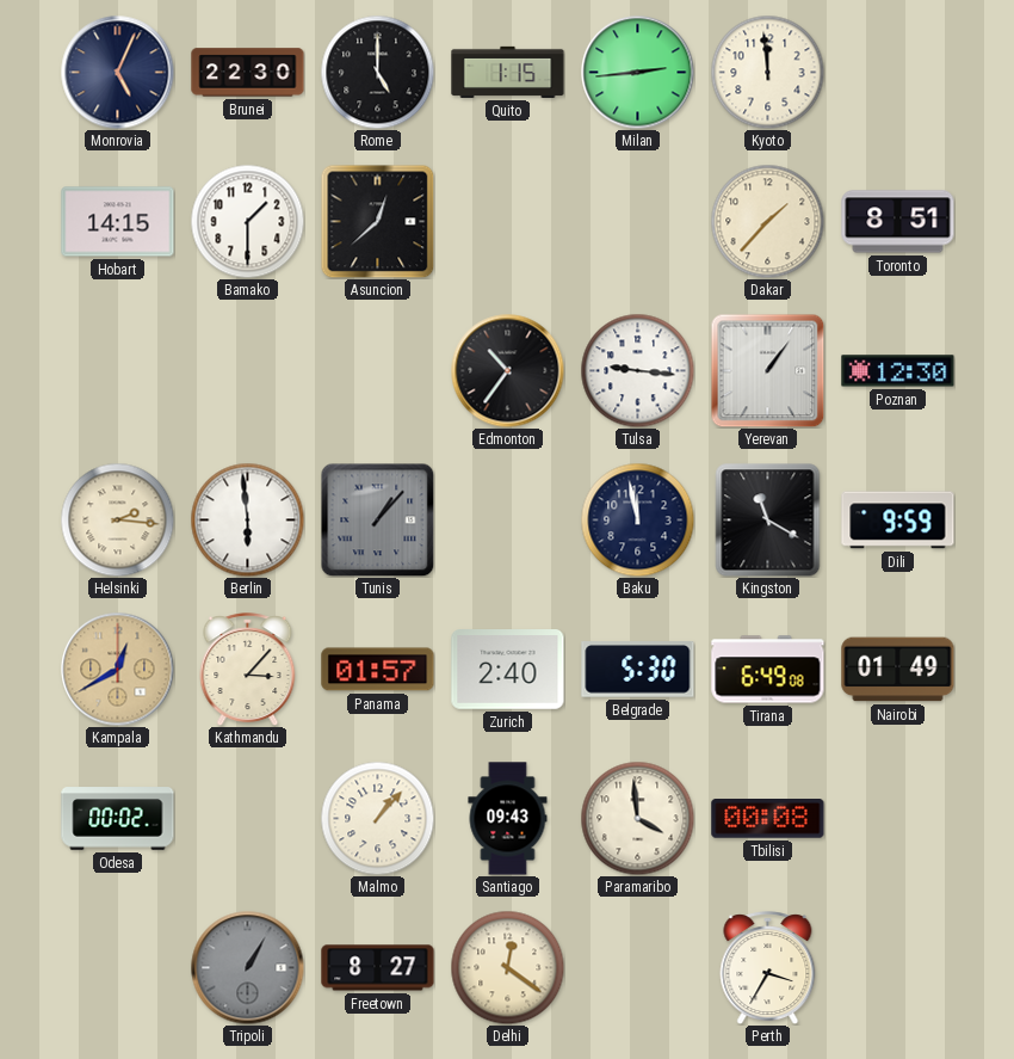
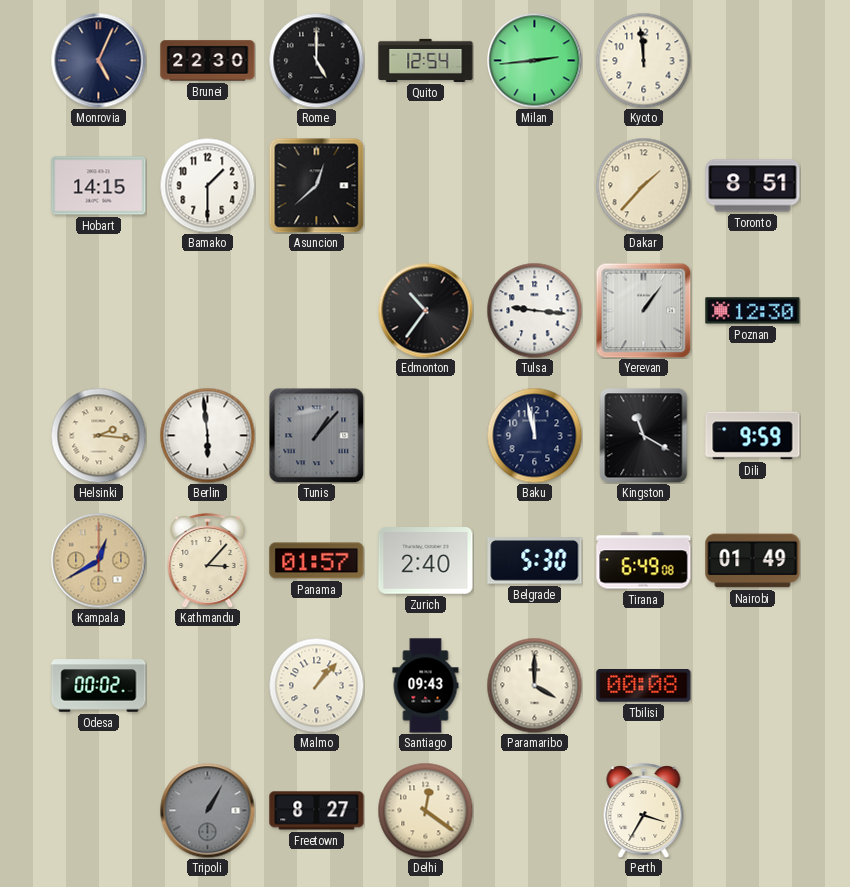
Quito: 1:15 -> 12:54 (426, 60)
Paramaribo: 3:59 -> 4:00 (534, 685)
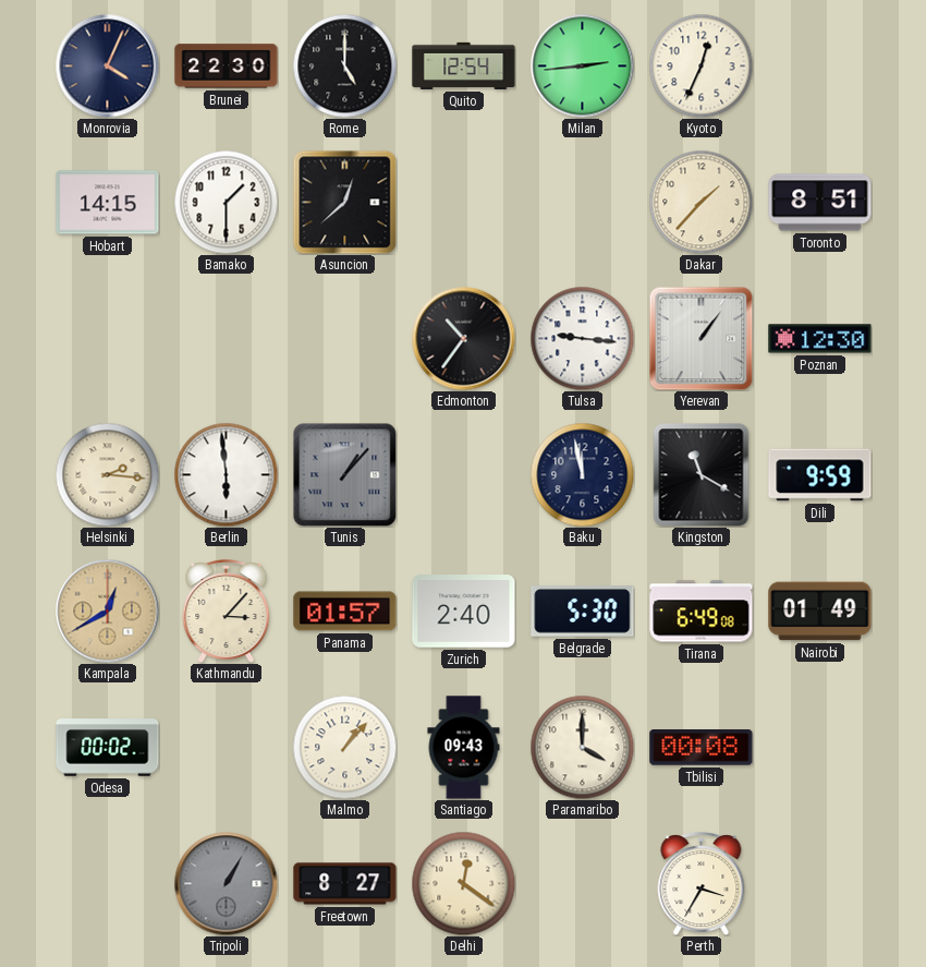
Monrovia: 5:04 -> 4:04 (107, 65)
Kyoto: 11:59 -> 12:34 (700, 65)
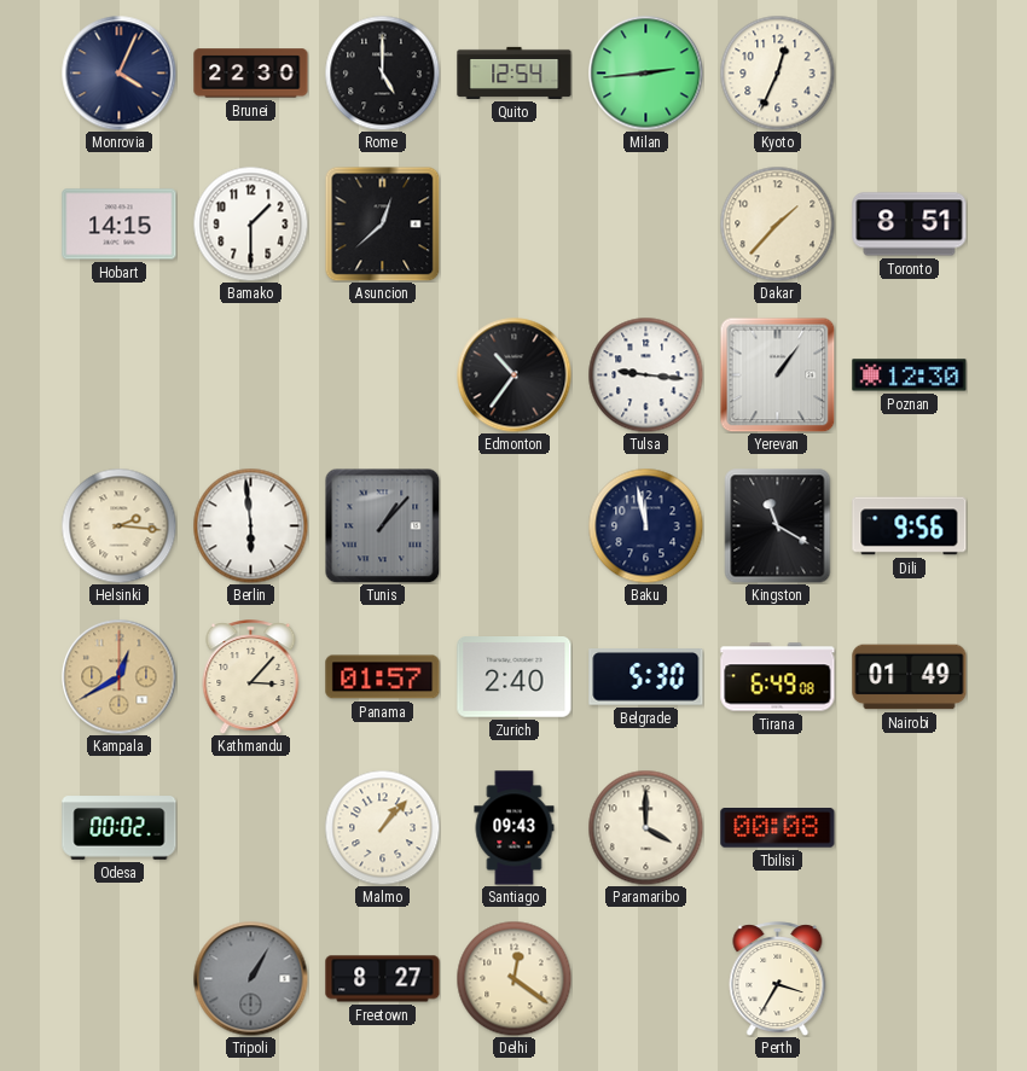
Dili: 9:59 -> 9:56 (910, 526)
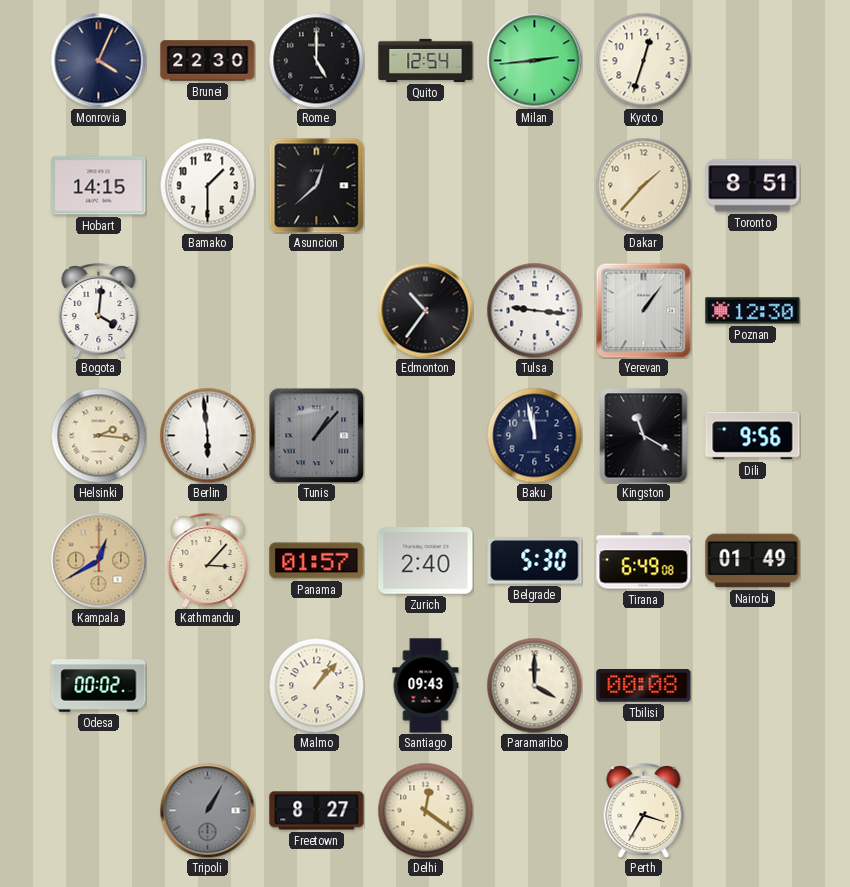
Kyoto: 12:34 -> 12:33 (643, 60)
Bogota: none -> 4:01 (99, 311)
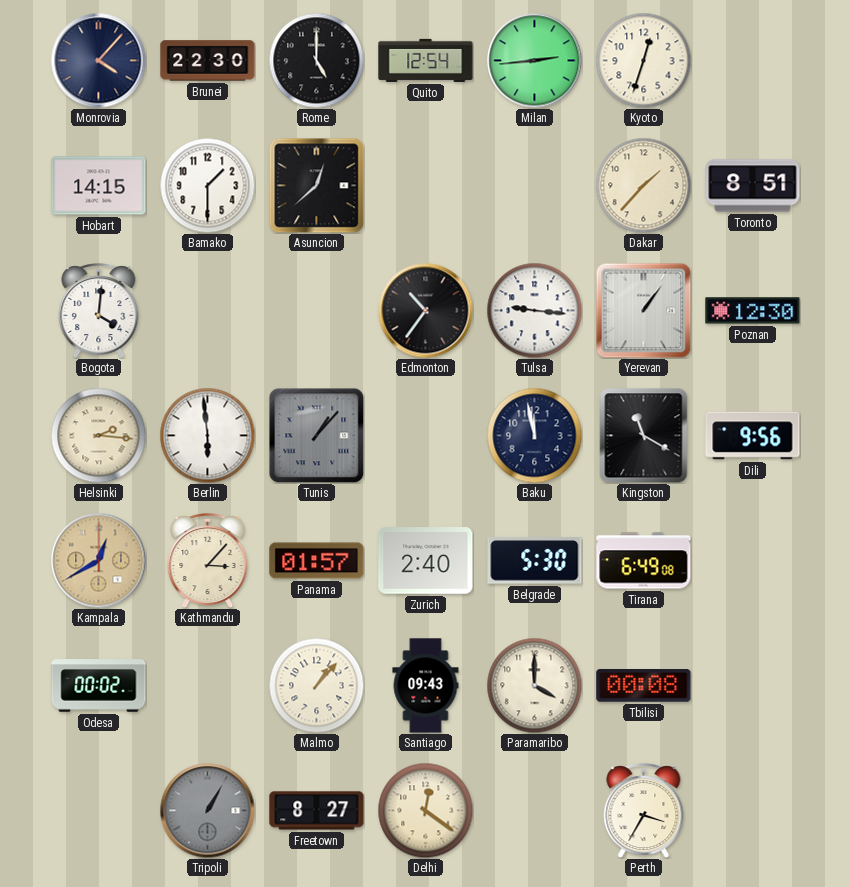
Monrovia: 4:04 -> 4:07 (98, 60)
Nairobi: 01:49 -> none (753, 561)
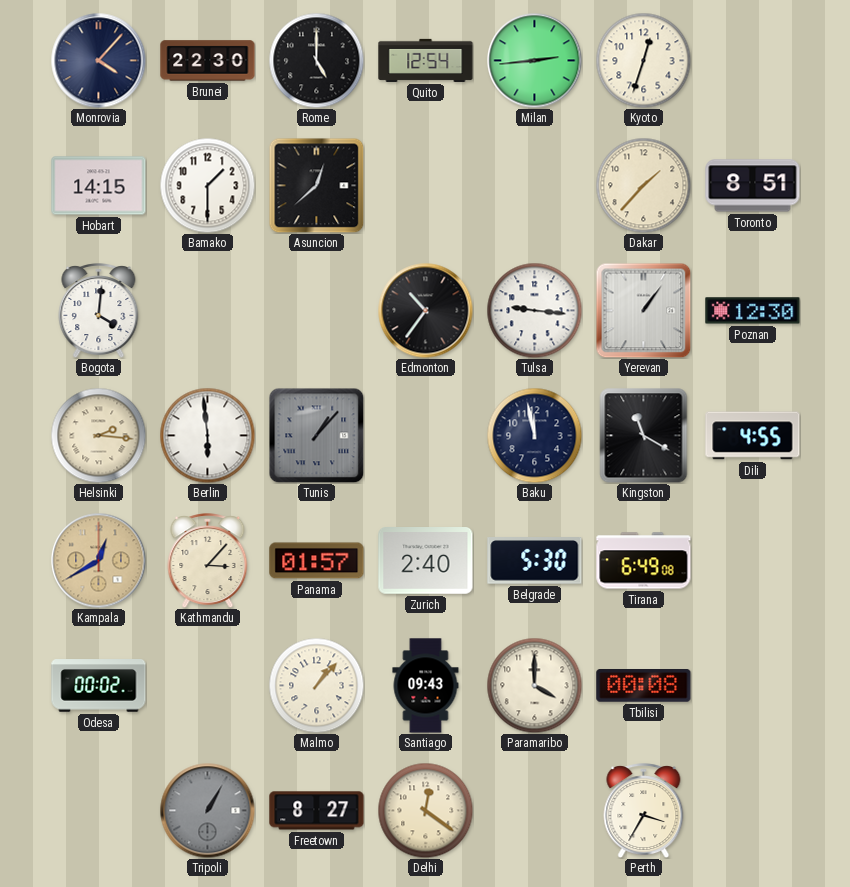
Dili: 9:56 -> 4:55 (753, 436)
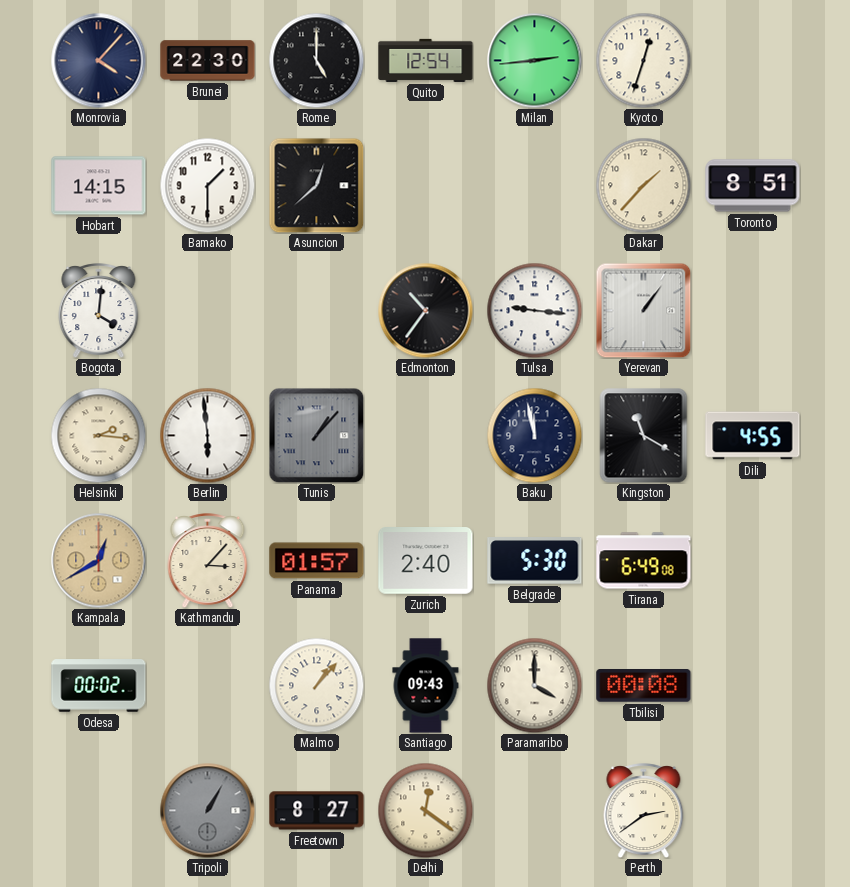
Poznan: 12:30 -> none (753, 311)
Perth: 3:35 -> 2:39 (644, 811)
